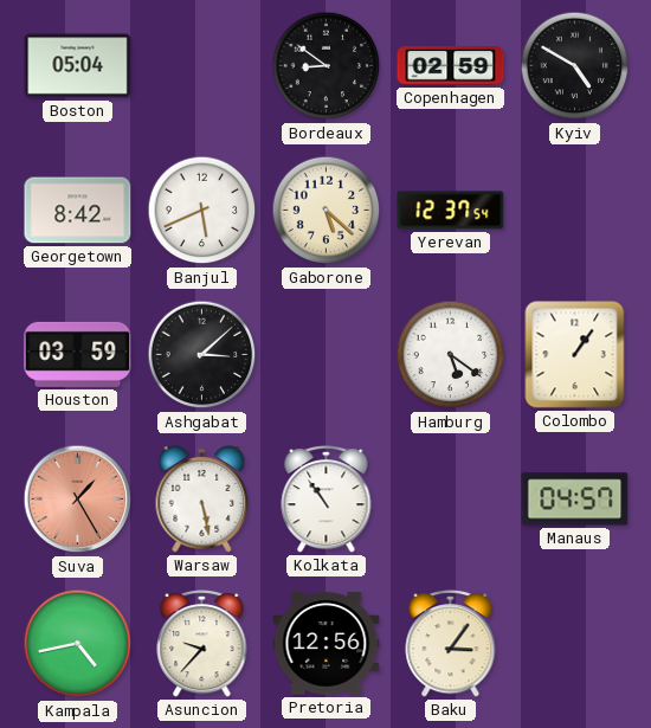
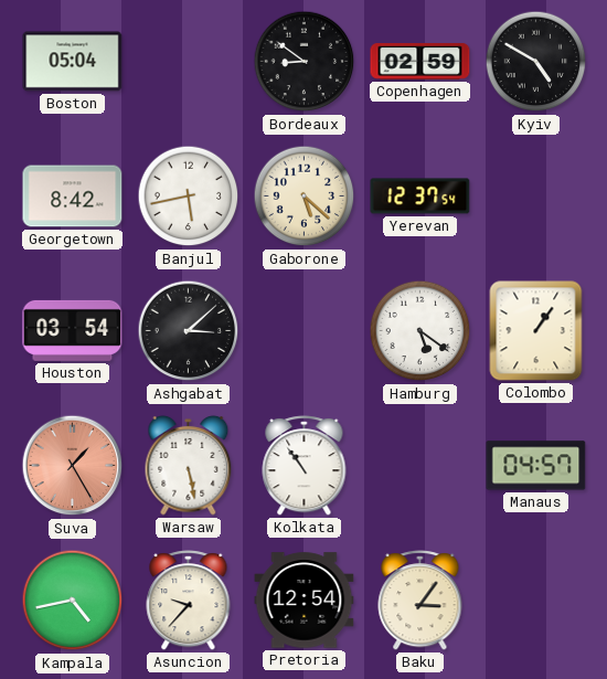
Banjul: 5:41 -> 5:43 (189, 197)
Houston: 03:59 -> 03:54 (73, 330)
Pretoria: 12:56 -> 12:54 (305, 601)
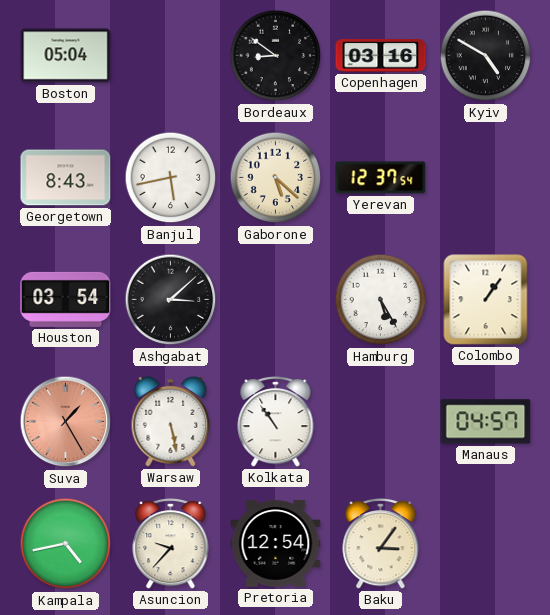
Copenhagen: 02:59 -> 03:16 (381, 56)
Georgetown: 8:42 -> 8:43 (66, 178)
Hamburg: 5:21 -> 5:25 (381, 300)
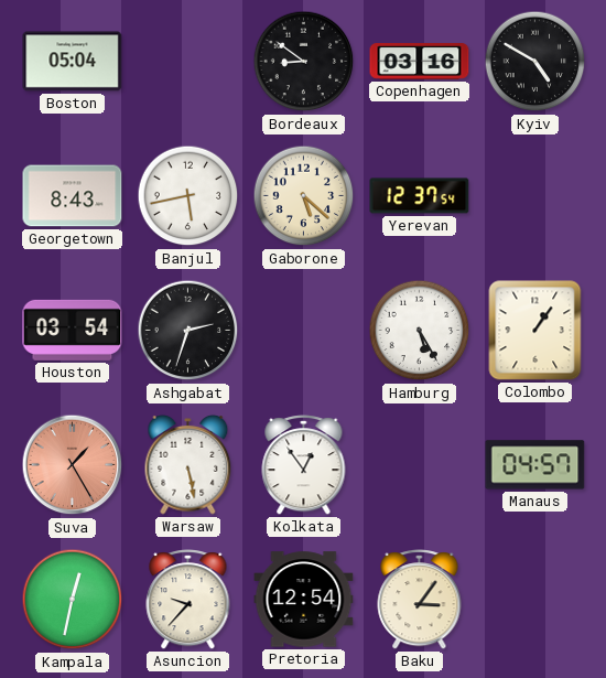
Ashgabat: 3:08 -> 2:33 (188, 331)
Kolkata: 10:54 -> 12:54 (304, 465)
Kampala: 4:43 -> 12:32 (73, 600)
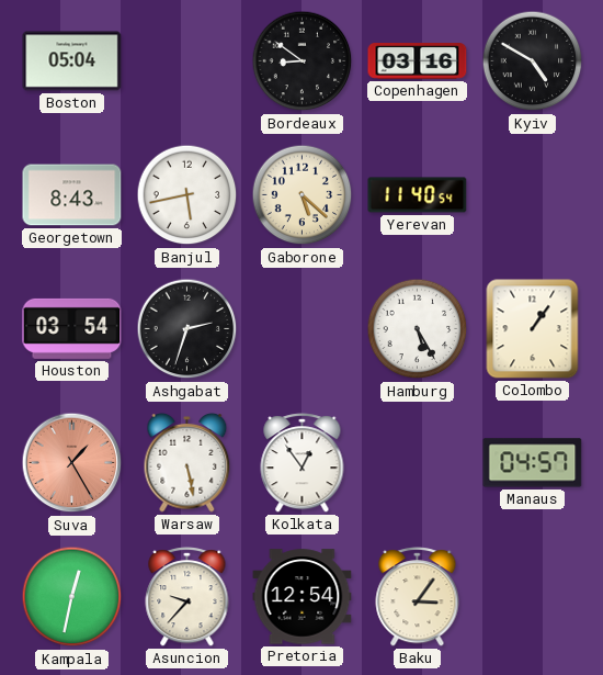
Yerevan: 12:37 -> 11:40 (418, 195)
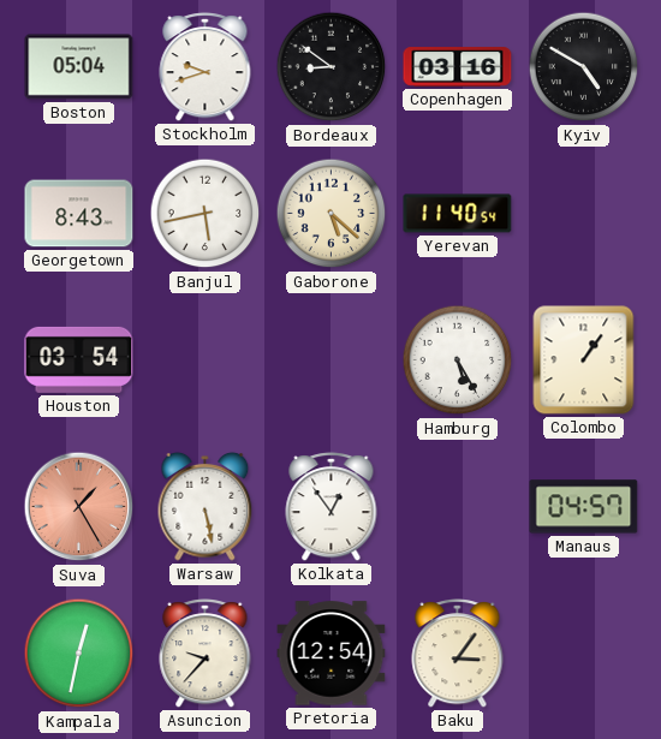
Stockholm: none -> 9:42 (206, 67)
Ashgabat: 2:33 -> none (187, 329)
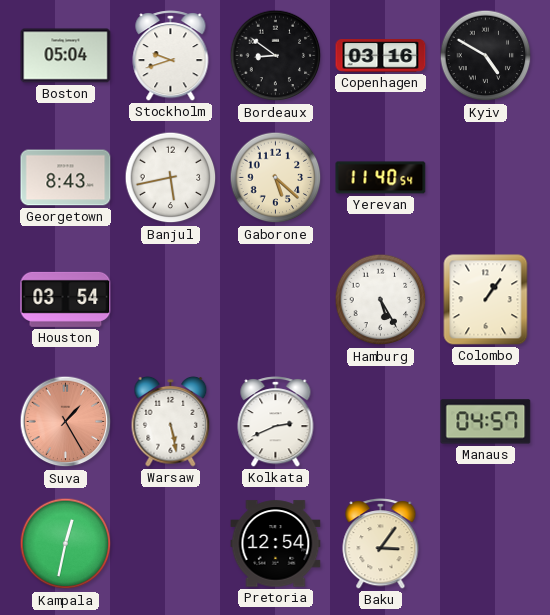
Kolkata: 12:54 -> 2:41 (276, 422)
Asuncion: 9:37 -> none (206, 654)
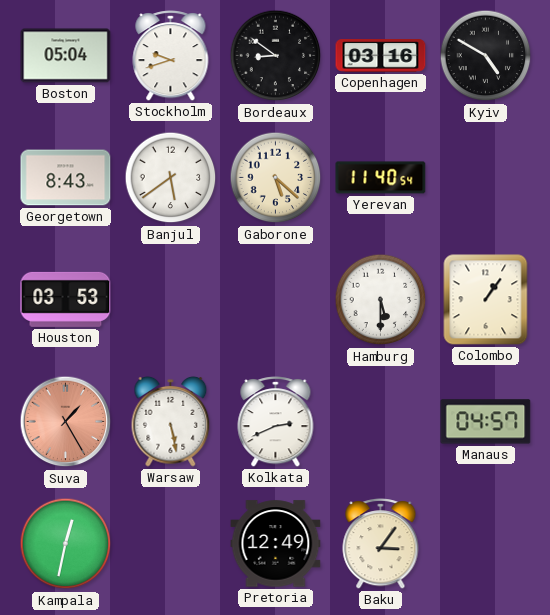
Banjul: 5:43 -> 5:39 (171, 178)
Houston: 03:54 -> 03:53 (66, 299)
Hamburg: 5:25 -> 5:30 (381, 300)
Pretoria: 12:54 -> 12:49 (276, 544)
